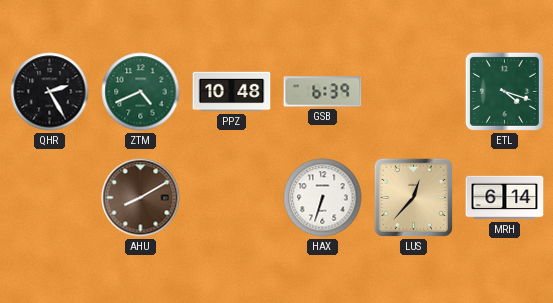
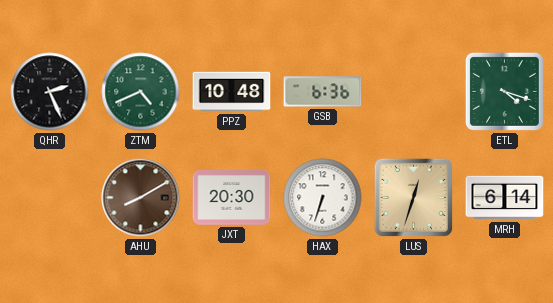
QHR: 2:25 -> 2:26 (50, 92)
GSB: 6:39 -> 6:36 (323, 92)
JXT: none -> 20:30 (232, 198)
LUS: 12:37 -> 12:33 (413, 197)
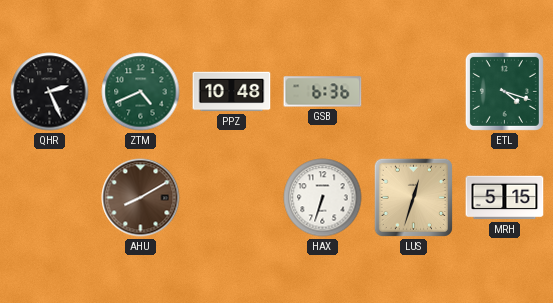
JXT: 20:30 -> none (232, 198)
MRH: 6:14 -> 5:15 (505, 198)
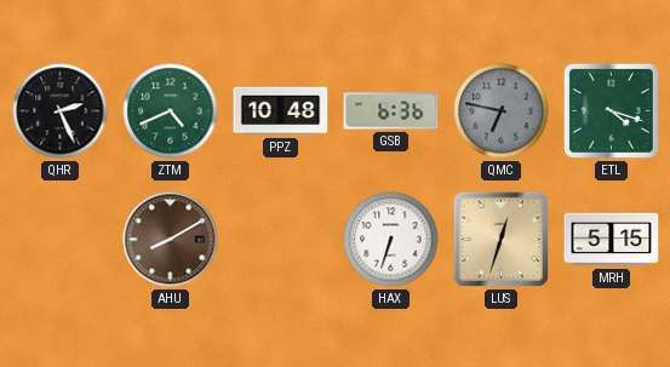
QMC: none -> 6:47 (502, 111)
